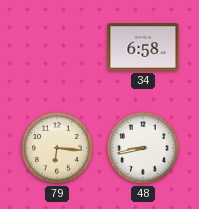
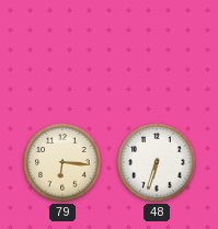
34: 6:58 -> none (143, 47)
48: 8:43 -> 6:33 (157, 162)
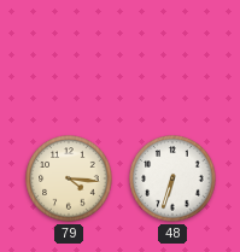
79: 6:16 -> 4:16 (69, 178)
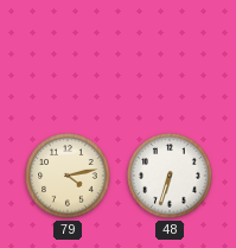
79: 4:16 -> 4:13 (68, 176)
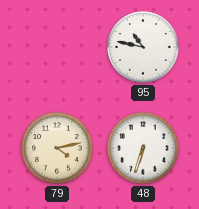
95: none -> 10:47 (143, 47)
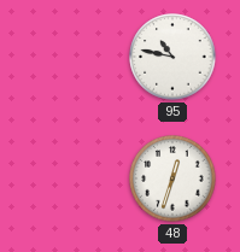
79: 4:13 -> none (57, 148)
48: 6:33 -> 12:33 (172, 178)
